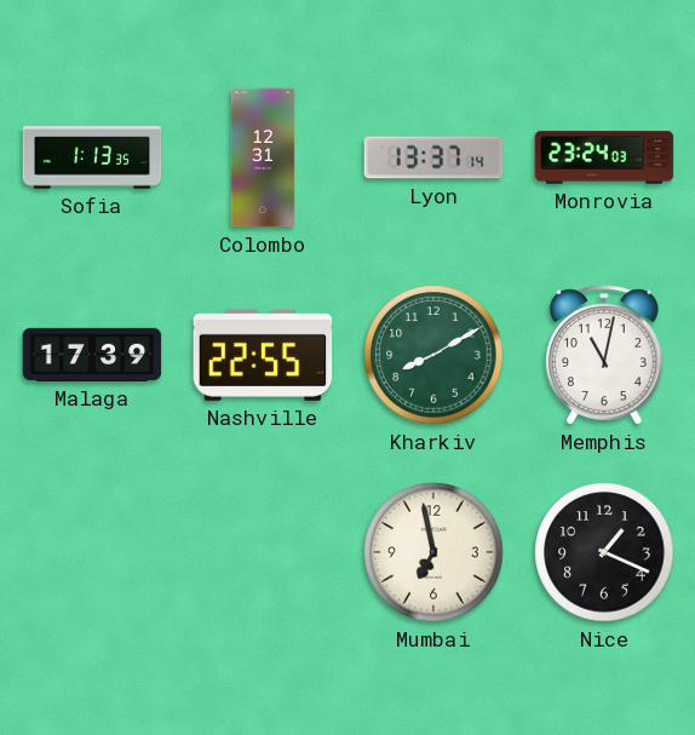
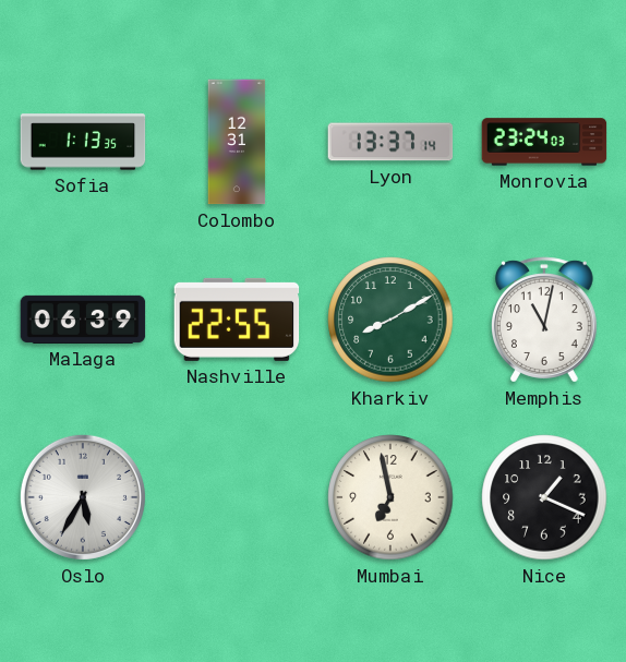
Malaga: 17:39 -> 06:39 (83, 320)
Oslo: none -> 5:35 (83, 497)
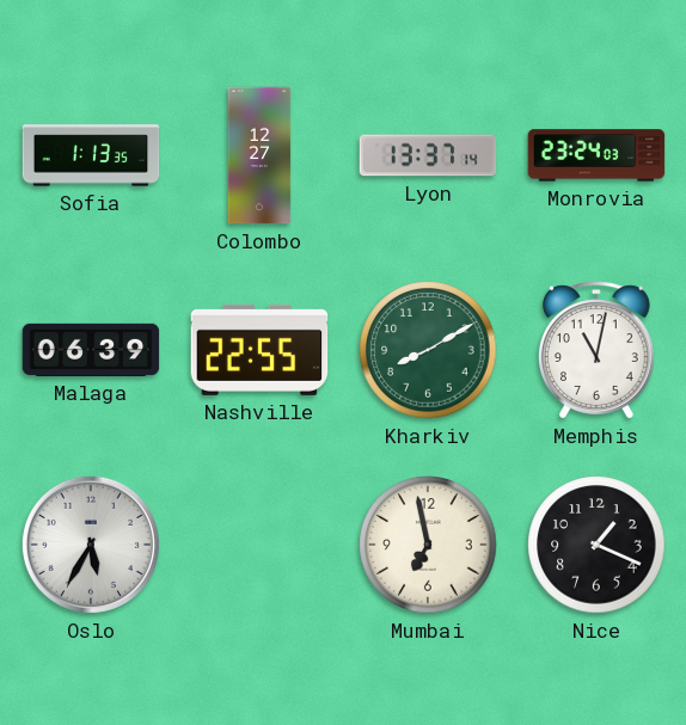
Colombo: 12:31 -> 12:27 (259, 155)
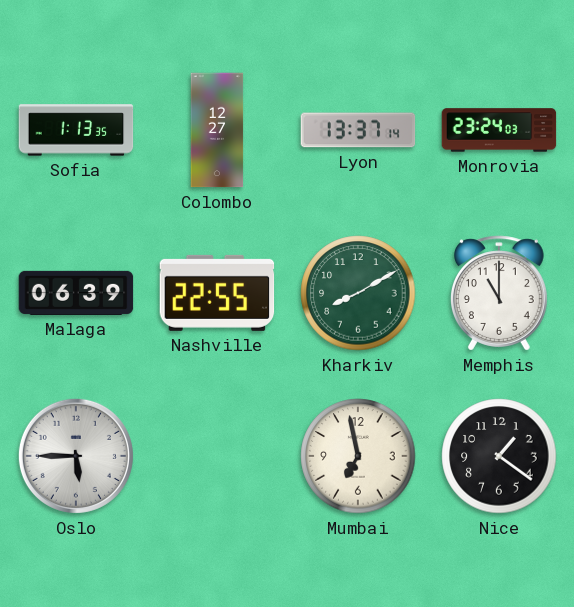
Memphis: 11:02 -> 11:00 (499, 293)
Oslo: 5:35 -> 5:45 (76, 456)
Nice: 1:19 -> 1:21 (499, 456)
